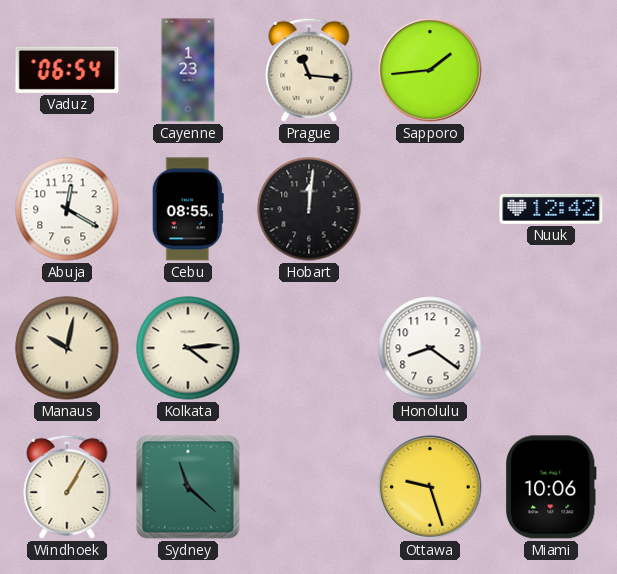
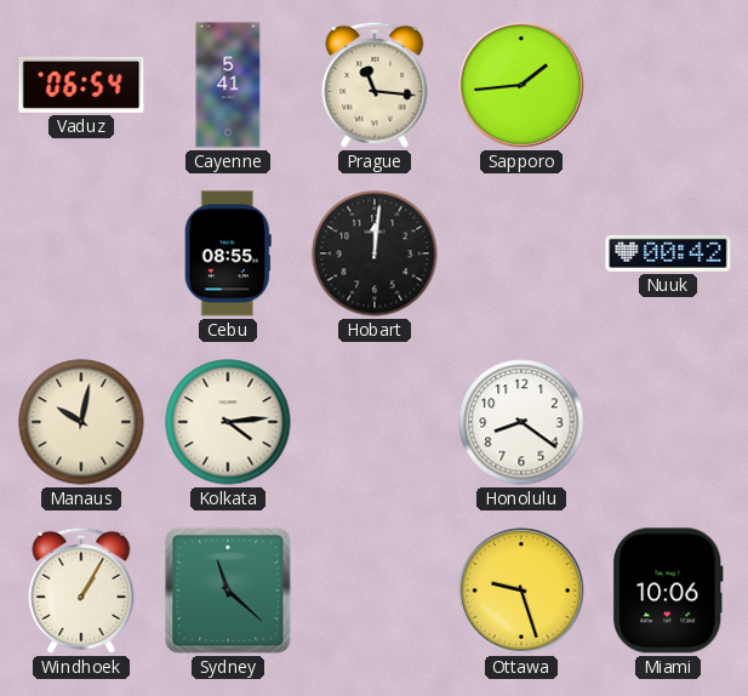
Cayenne: 1:23 -> 5:41 (228, 85)
Abuja: 12:20 -> none (67, 209)
Nuuk: 12:42 -> 00:42 (668, 253)
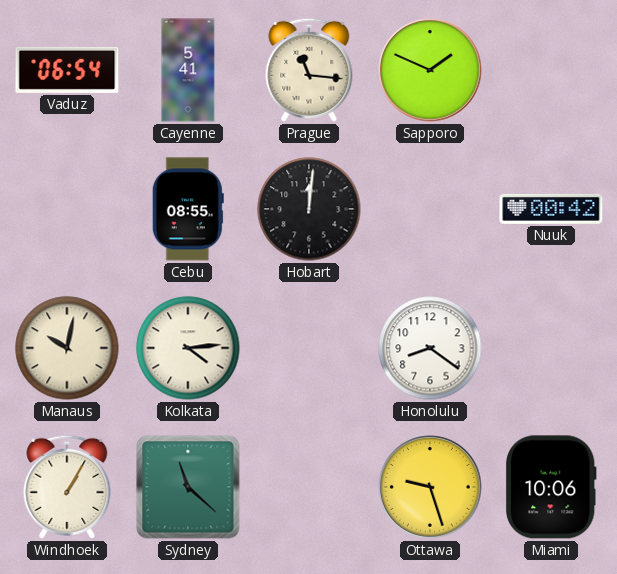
Sapporo: 1:44 -> 1:49 (430, 70)
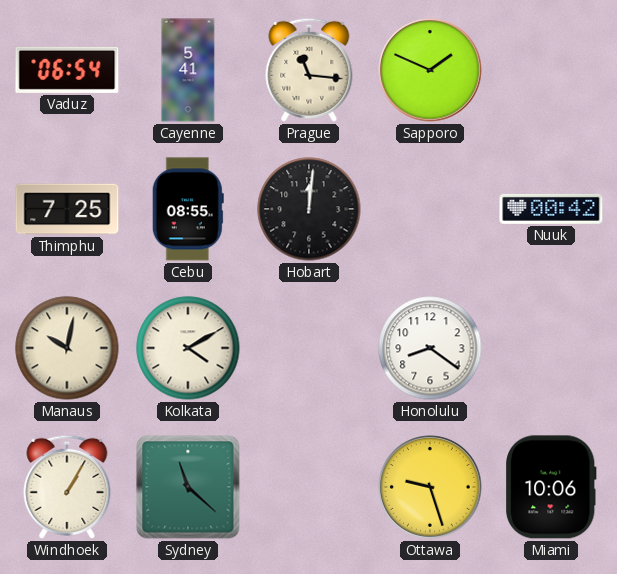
Thimphu: none -> 7:25 (67, 209)
Kolkata: 4:14 -> 4:10 (188, 348)
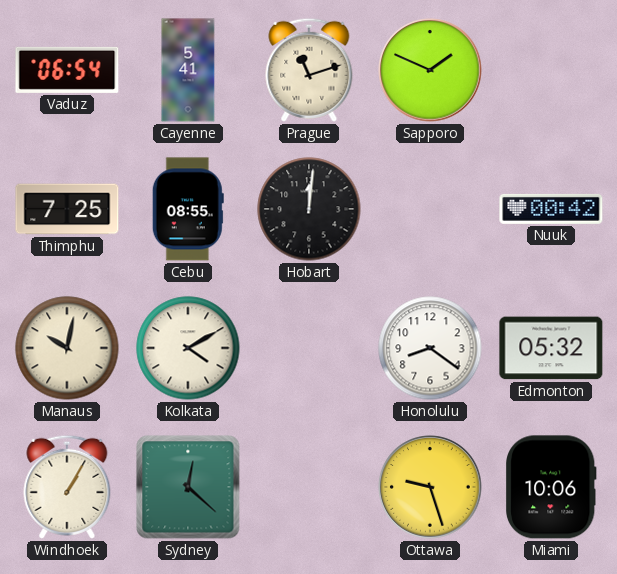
Prague: 11:16 -> 11:12 (309, 70)
Edmonton: none -> 05:32 (551, 348)
Sydney: 11:22 -> 12:22 (188, 487)
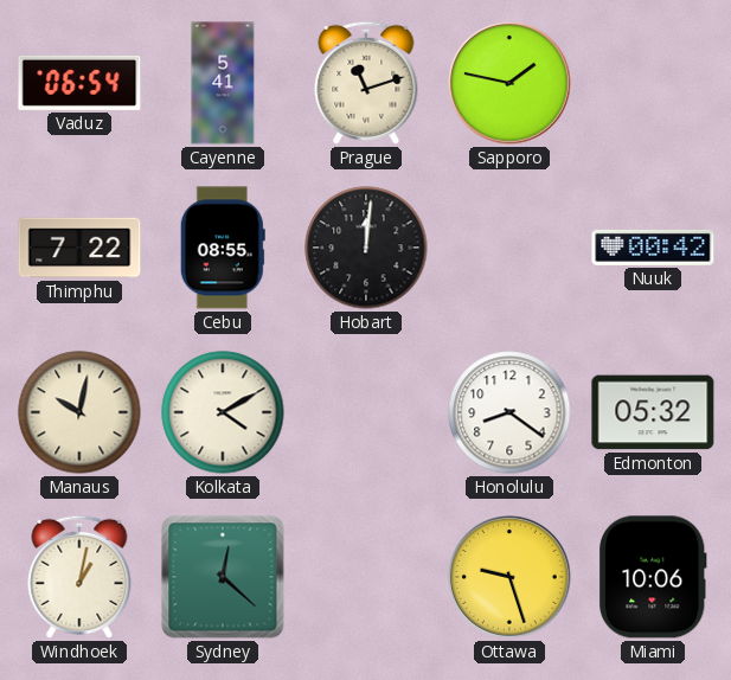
Sapporo: 1:49 -> 1:47 (509, 83)
Thimphu: 7:25 -> 7:22 (79, 248)
Windhoek: 1:05 -> 1:02 (79, 577)
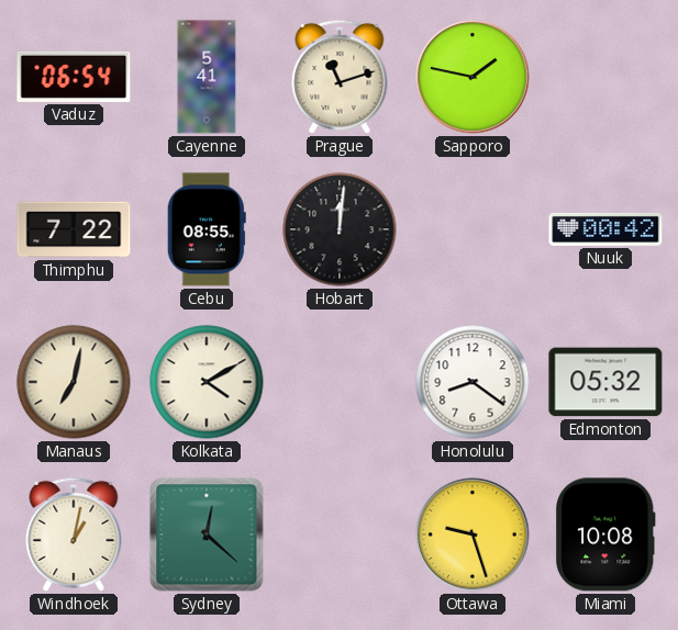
Manaus: 10:02 -> 7:02 (74, 382)
Miami: 10:06 -> 10:08 (605, 535)
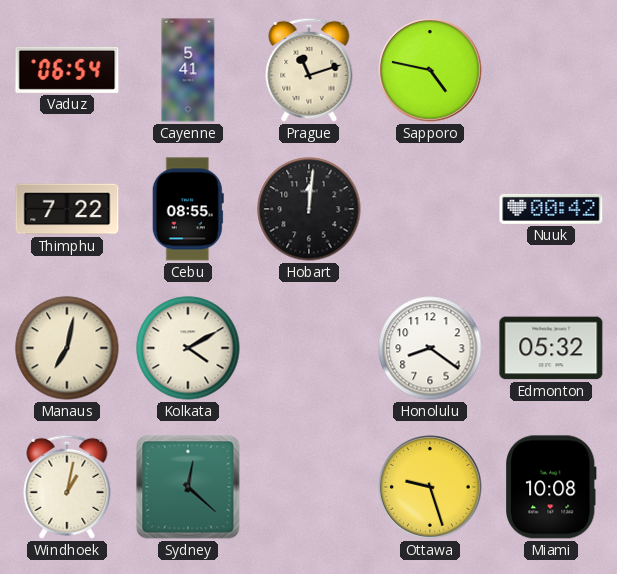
Sapporo: 1:47 -> 4:47 (430, 70)
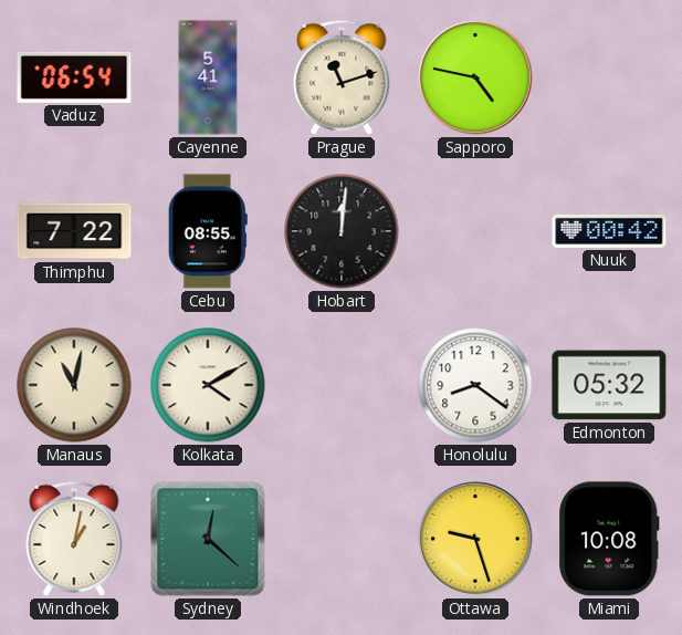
Manaus: 7:02 -> 11:02 (74, 385)
